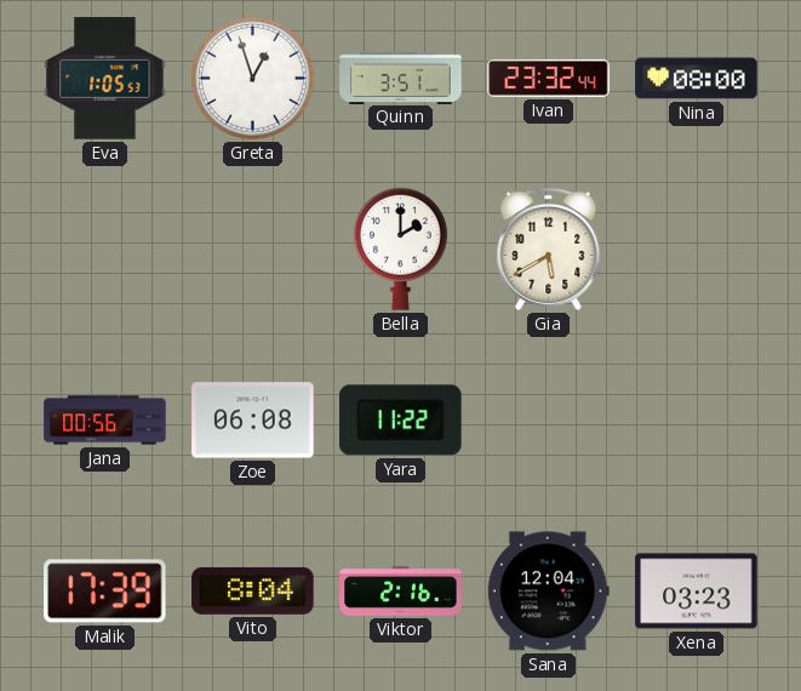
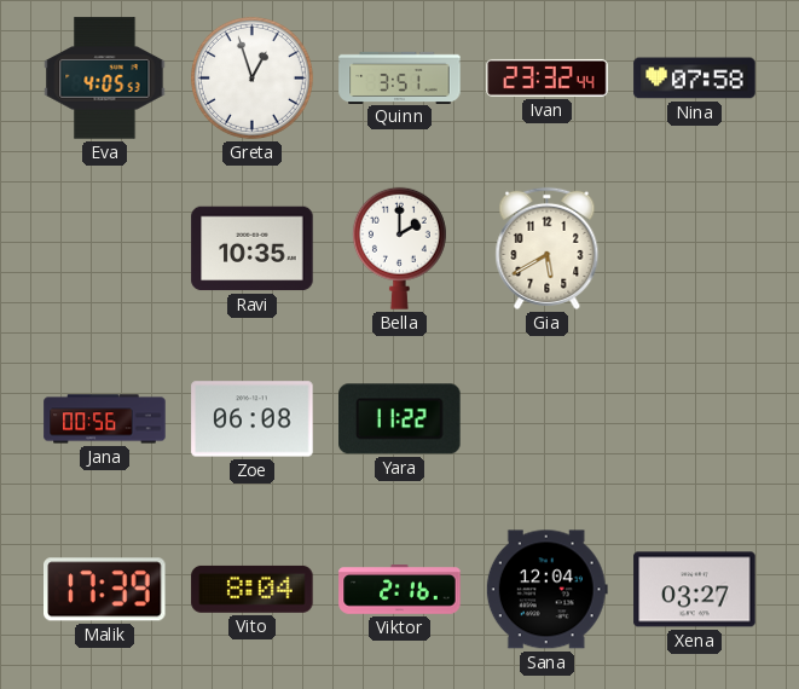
Eva: 1:05 -> 4:05 (105, 79)
Nina: 08:00 -> 07:58 (695, 79)
Ravi: none -> 10:35 (253, 249)
Xena: 03:23 -> 03:27 (695, 590)
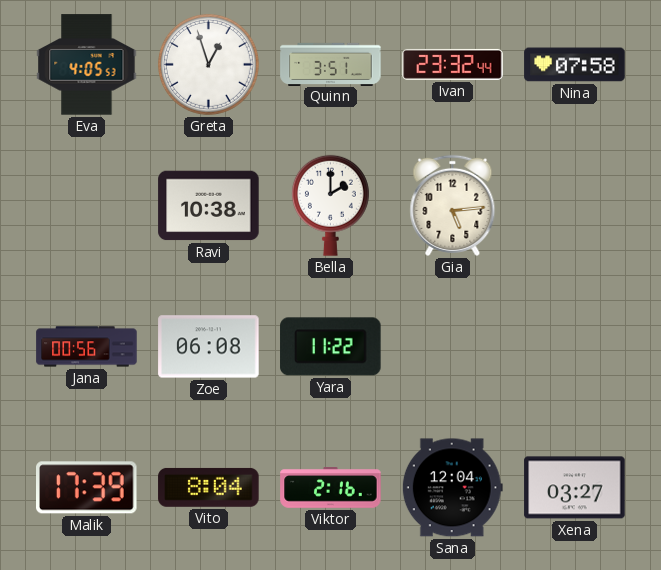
Ravi: 10:35 -> 10:38 (209, 206)
Gia: 5:40 -> 5:14 (453, 205)
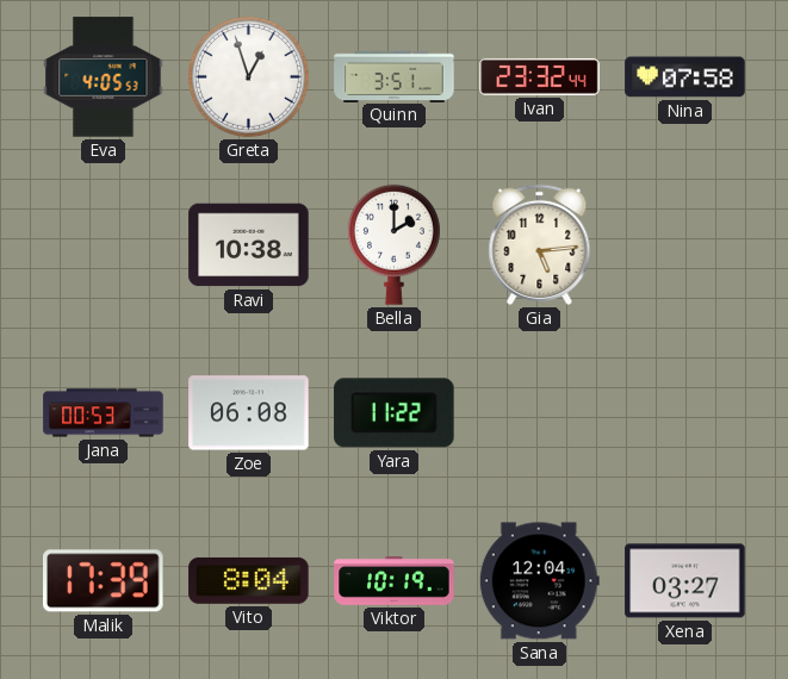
Jana: 00:56 -> 00:53 (104, 413)
Viktor: 2:16 -> 10:19 (395, 581)
